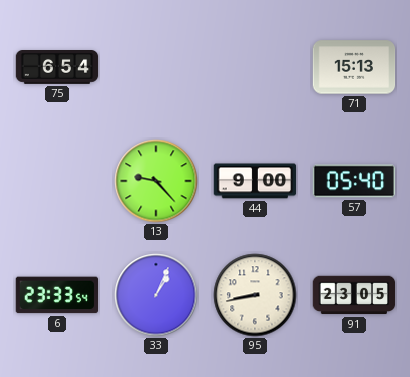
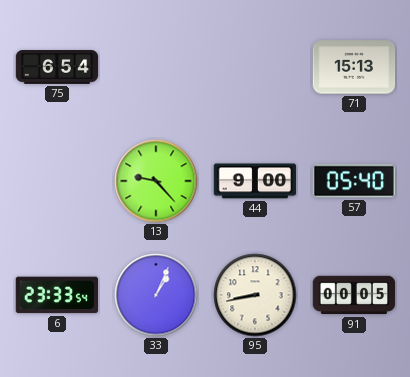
91: 23:05 -> 00:05 (354, 295)
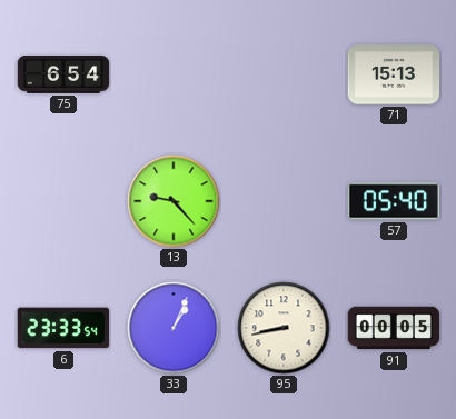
44: 9:00 -> none (255, 181)
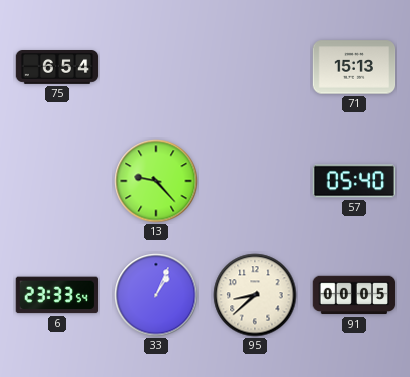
95: 8:43 -> 8:38 (255, 295)
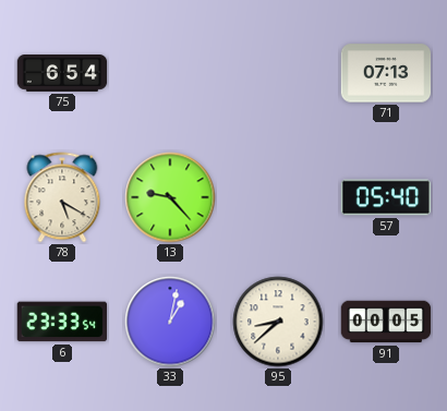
71: 15:13 -> 07:13 (386, 73)
78: none -> 5:20 (62, 197)
33: 1:04 -> 1:02 (170, 322)
